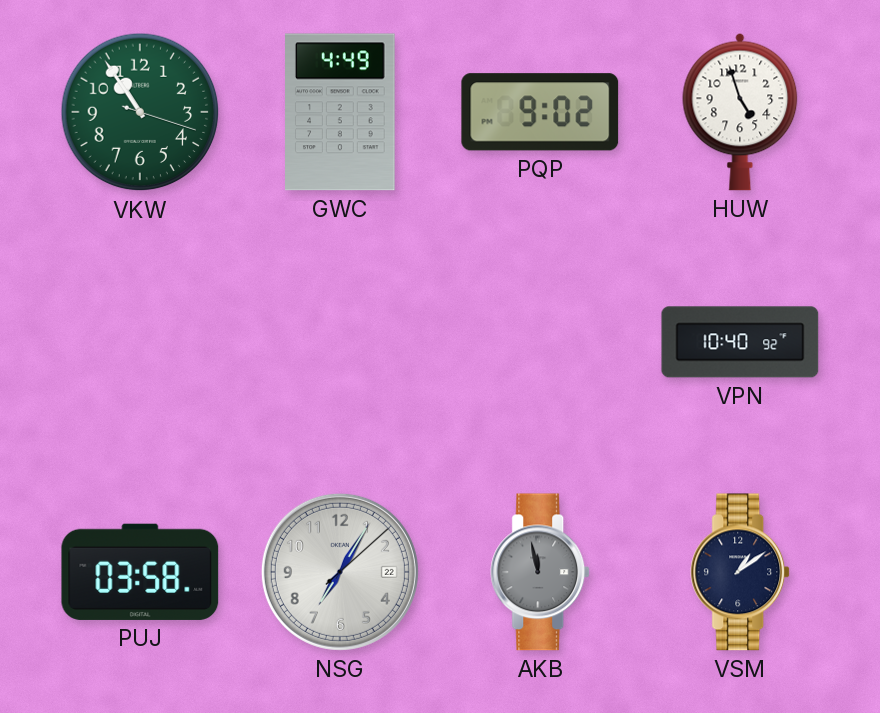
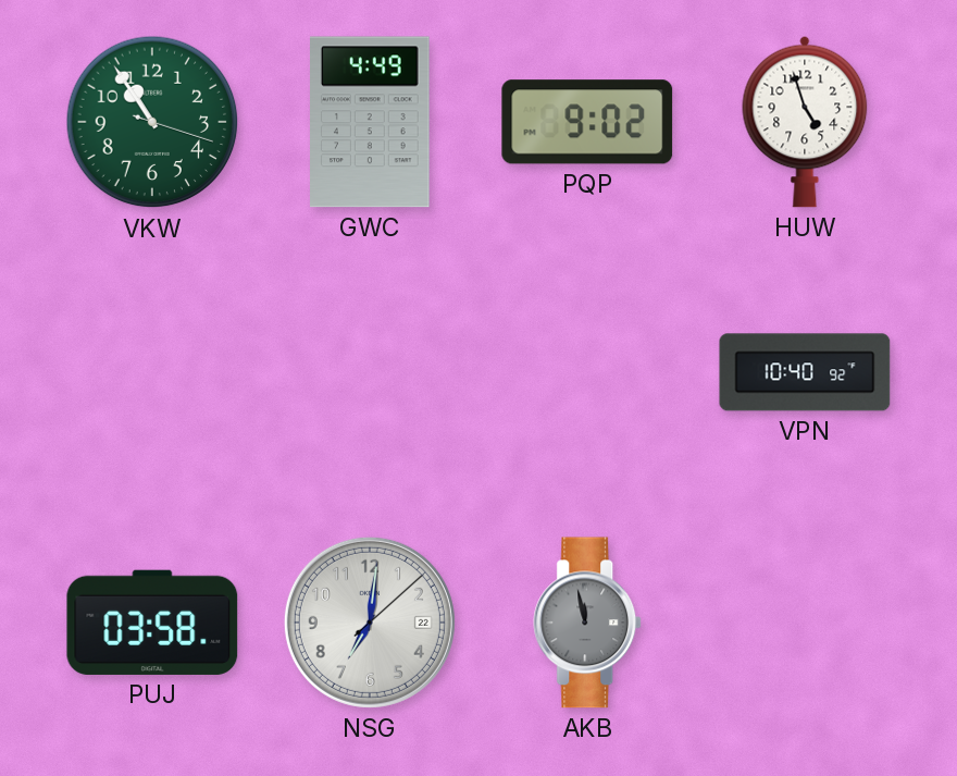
NSG: 7:05 -> 7:01 (370, 623)
VSM: 1:09 -> none (741, 572)
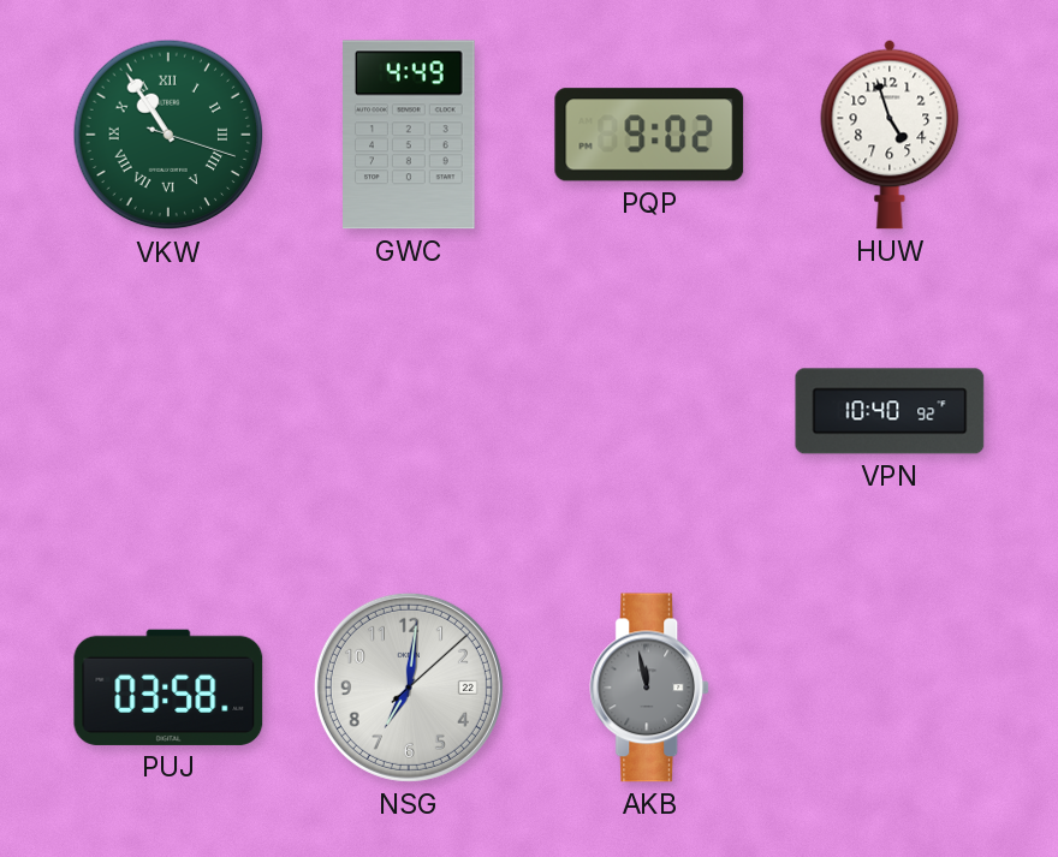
VKW numerals: Arabic -> Roman (168, 135)
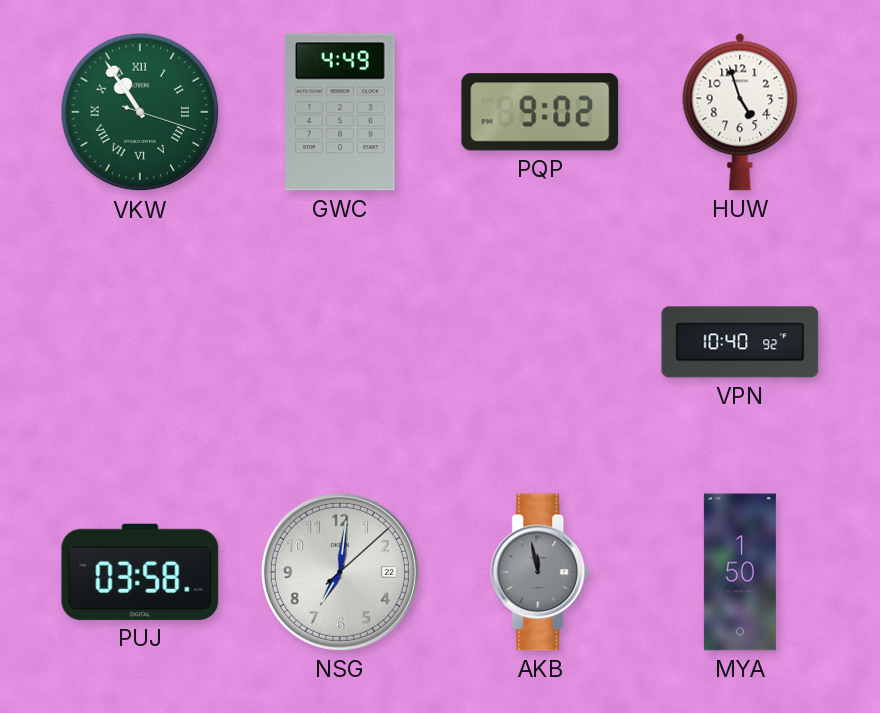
MYA: none -> 1:50 (740, 572)
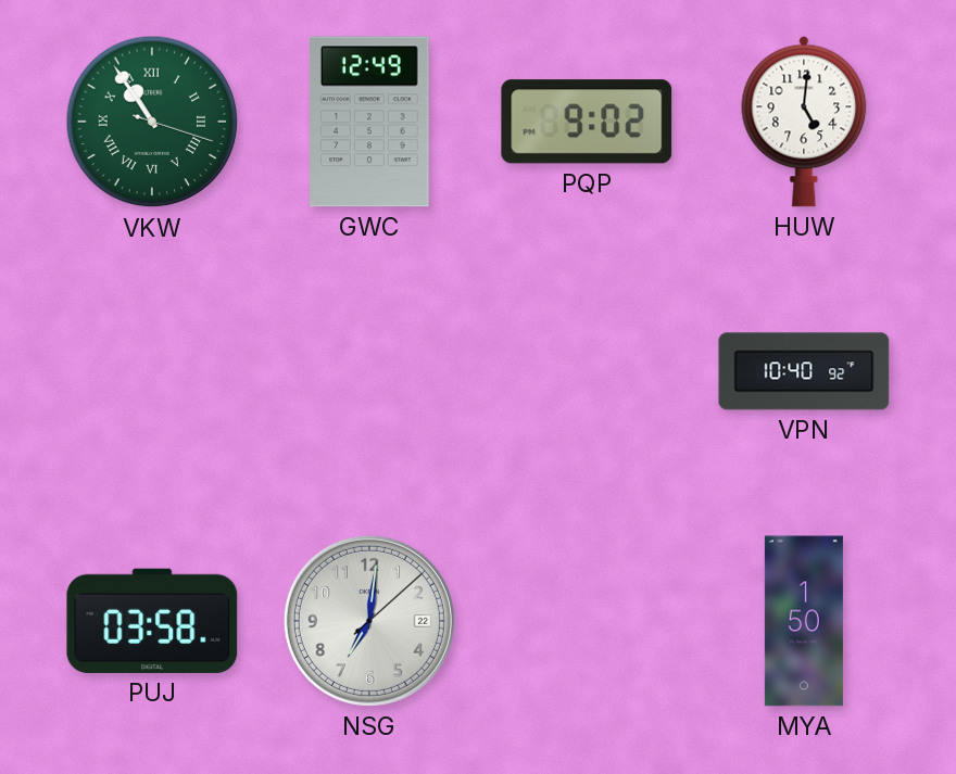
GWC: 4:49 -> 12:49 (370, 122)
HUW: 4:57 -> 5:01 (804, 122)
AKB: 11:58 -> none (541, 572)
